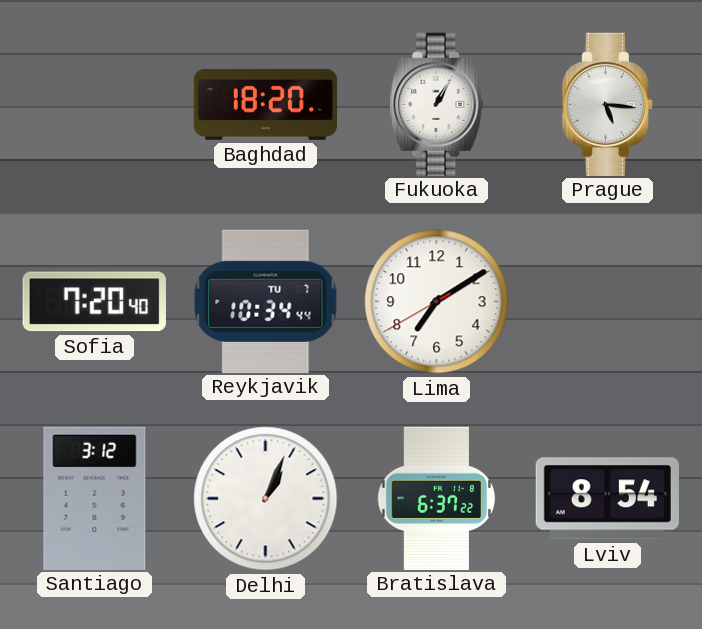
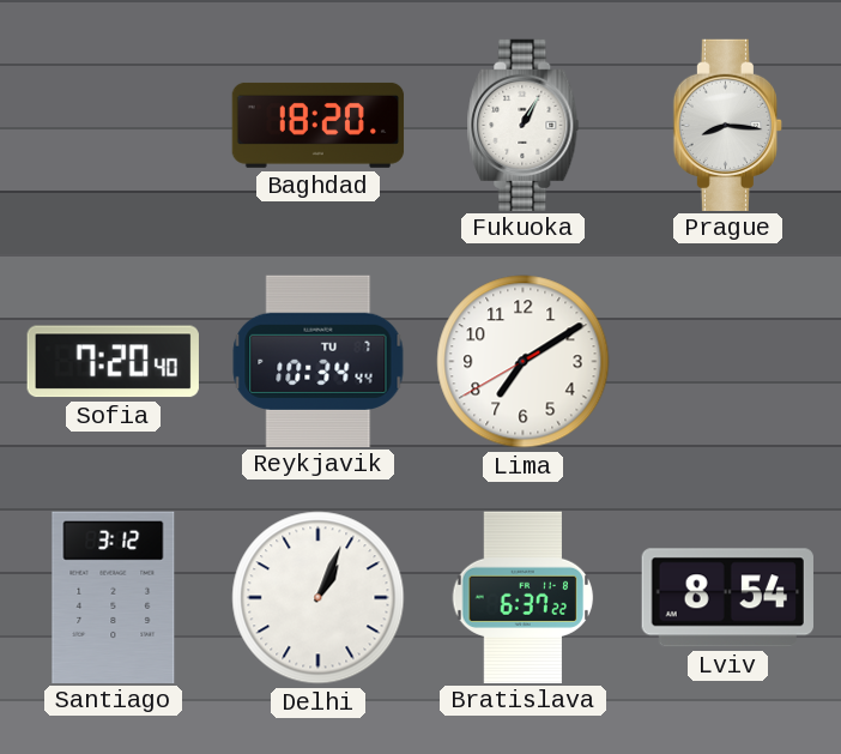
Prague: 5:16 -> 8:16 (727, 125)
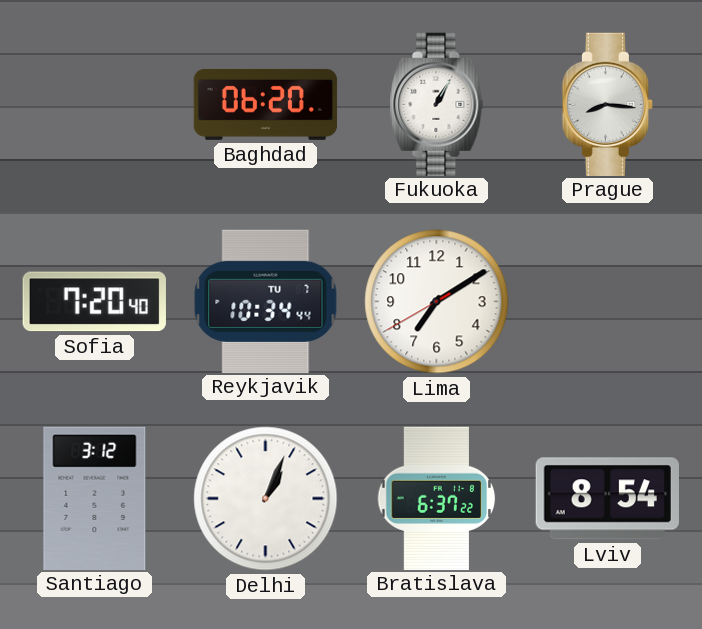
Baghdad: 18:20 -> 06:20 (266, 104)
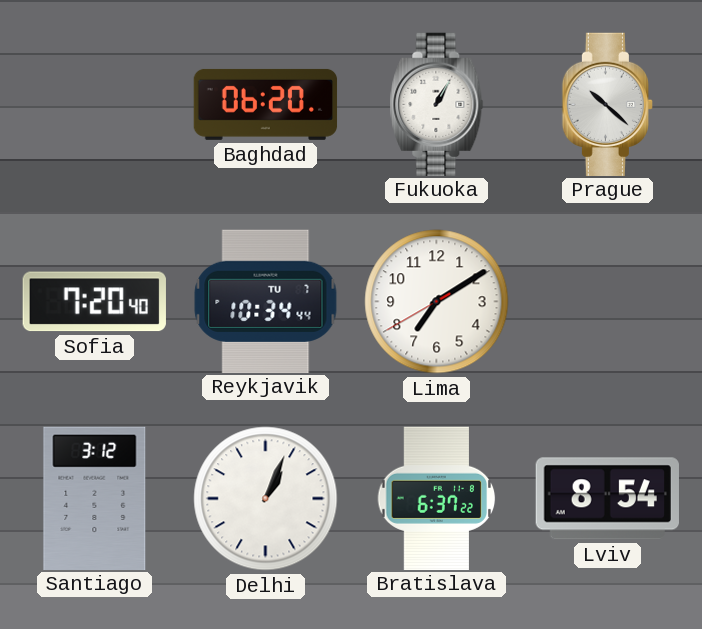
Prague: 8:16 -> 10:22 (607, 104)
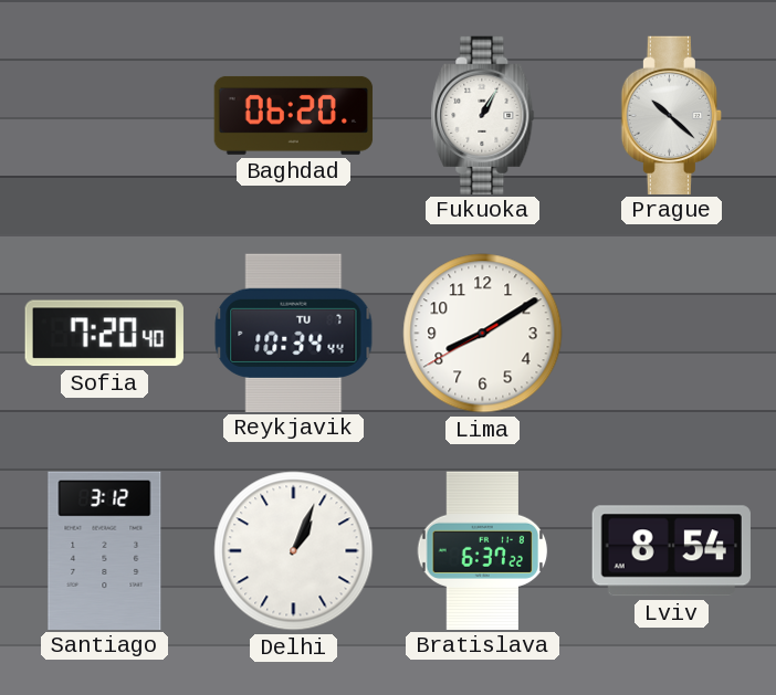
Lima: 7:09 -> 8:09 (483, 334)
